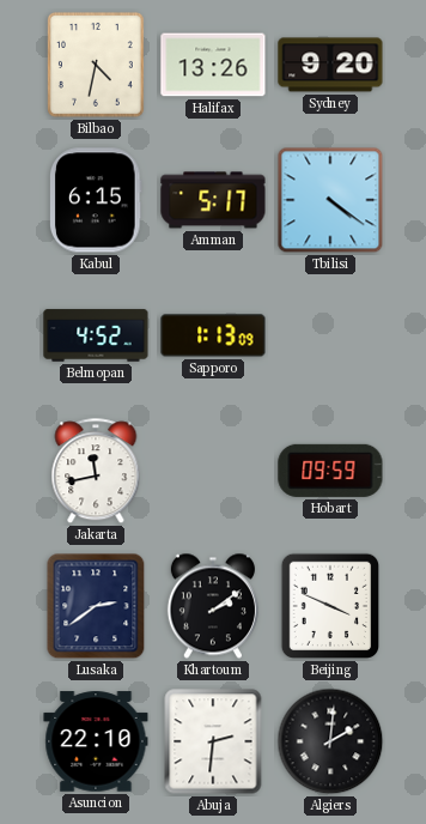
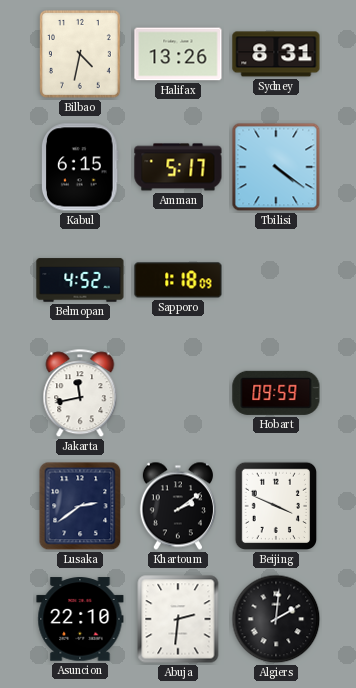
Sydney: 9:20 -> 8:31 (276, 54)
Sapporo: 1:13 -> 1:18 (178, 280)
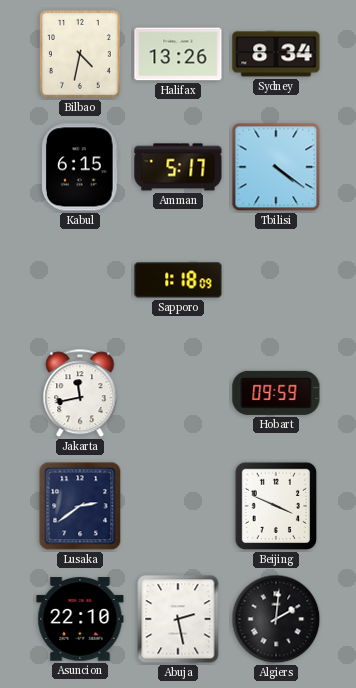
Sydney: 8:31 -> 8:34 (276, 54)
Belmopan: 4:52 -> none (80, 280)
Khartoum: 2:09 -> none (178, 506)
Abuja: 2:31 -> 2:28 (178, 619)
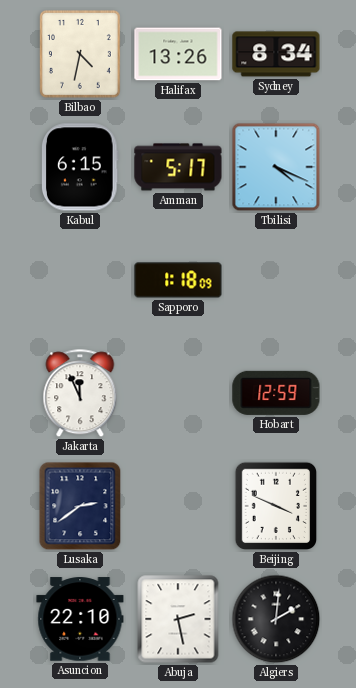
Tbilisi: 4:21 -> 4:19 (276, 167)
Jakarta: 11:43 -> 11:56 (80, 394)
Hobart: 09:59 -> 12:59 (276, 393)
